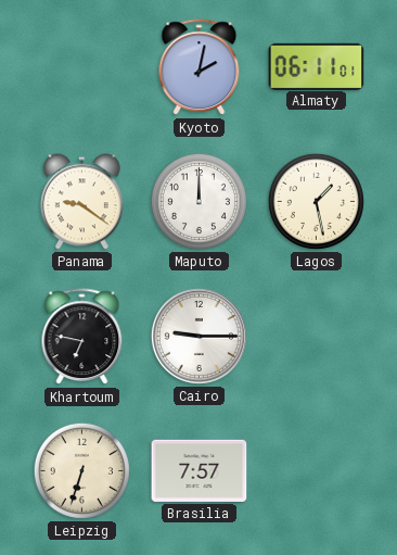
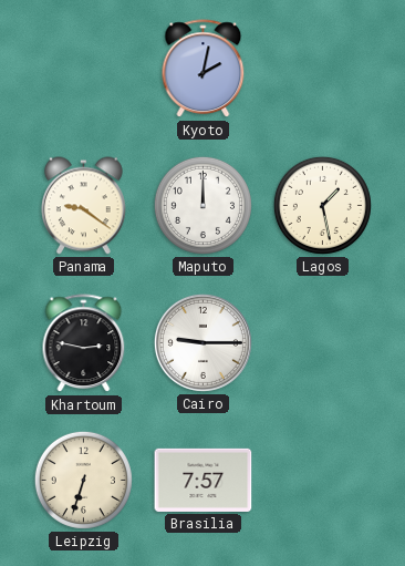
Almaty: 06:11 -> none (317, 66)
Khartoum: 6:47 -> 2:47 (84, 343)
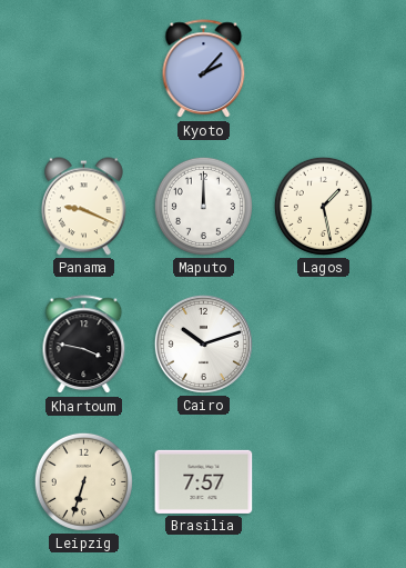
Kyoto: 2:02 -> 2:07 (204, 69)
Panama: 9:21 -> 9:19 (84, 207)
Khartoum: 2:47 -> 3:47 (84, 345)
Cairo: 9:15 -> 10:12 (203, 343)
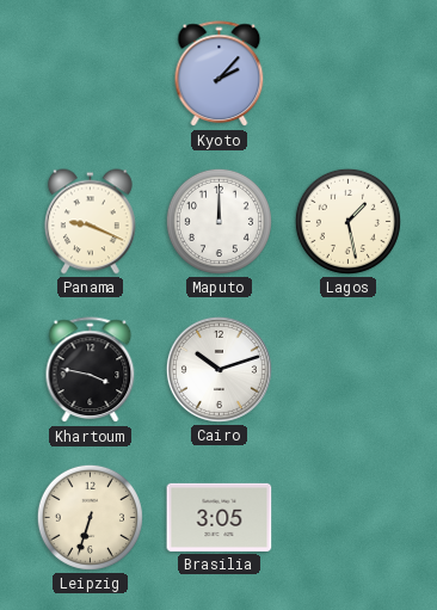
Brasilia: 7:57 -> 3:05 (220, 517)
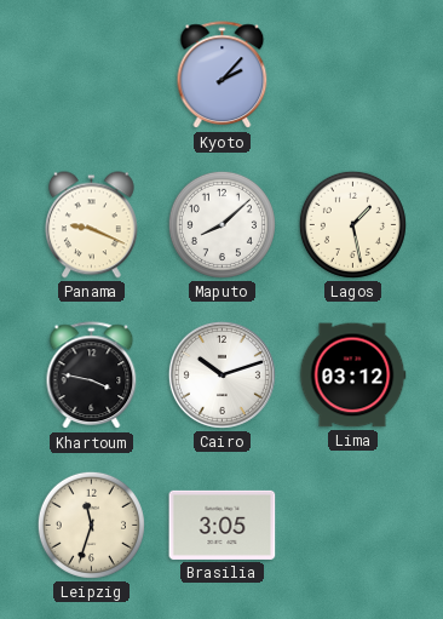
Maputo: 12:00 -> 8:08 (221, 224)
Lima: none -> 03:12 (352, 376)
Leipzig: 6:33 -> 11:33 (91, 525)
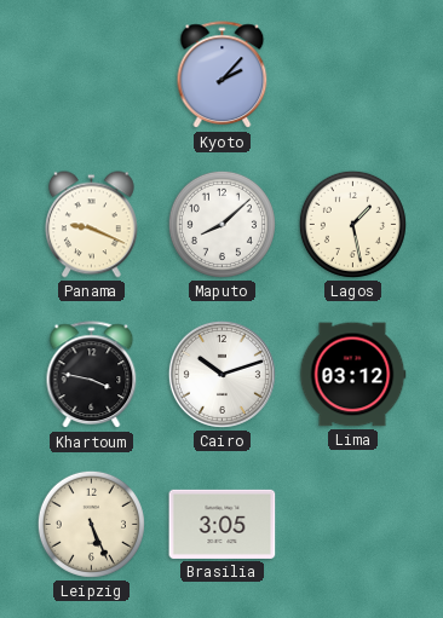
Leipzig: 11:33 -> 5:26 (91, 524)
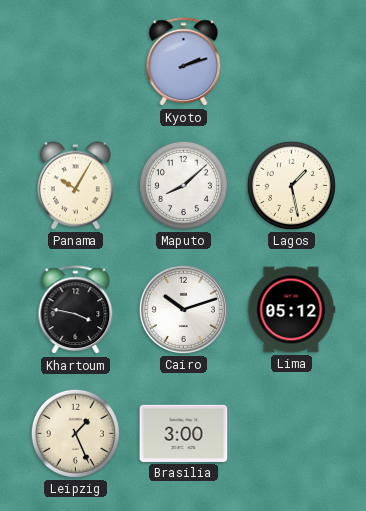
Kyoto: 2:07 -> 2:12 (184, 62)
Panama: 9:19 -> 10:05 (76, 186)
Lima: 03:12 -> 05:12 (291, 310)
Leipzig: 5:26 -> 1:26 (75, 433)
Brasilia: 3:05 -> 3:00 (184, 433)
